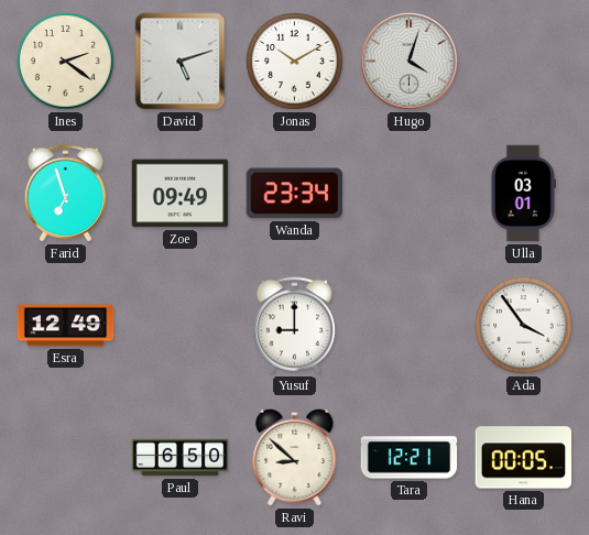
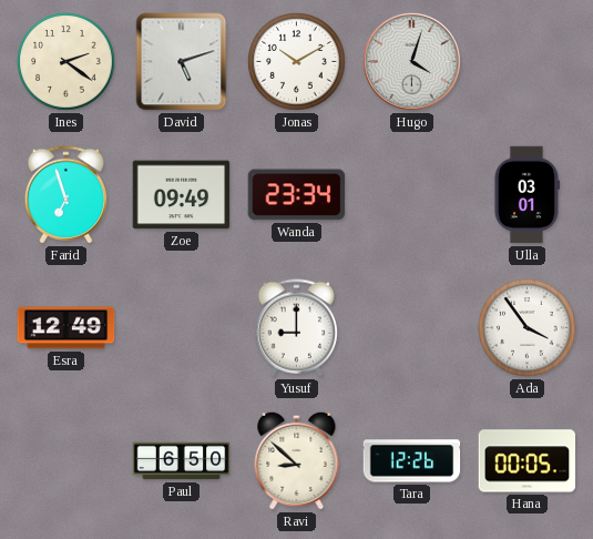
Tara: 12:21 -> 12:26 (412, 461)
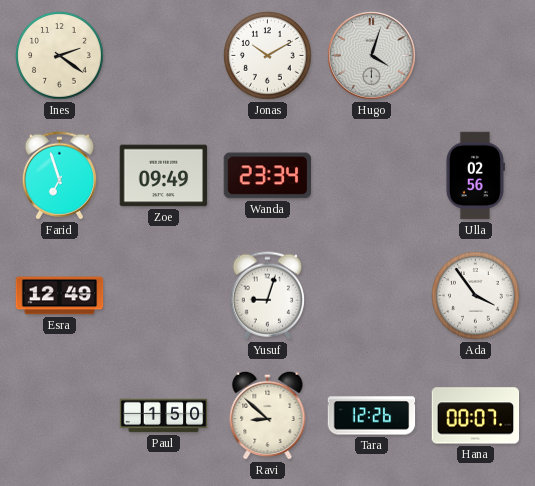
David: 5:12 -> none (182, 62)
Ulla: 03:01 -> 02:56 (475, 176)
Yusuf: 9:00 -> 9:03 (267, 296)
Paul: 6:50 -> 1:50 (164, 416)
Hana: 00:05 -> 00:07 (476, 416)
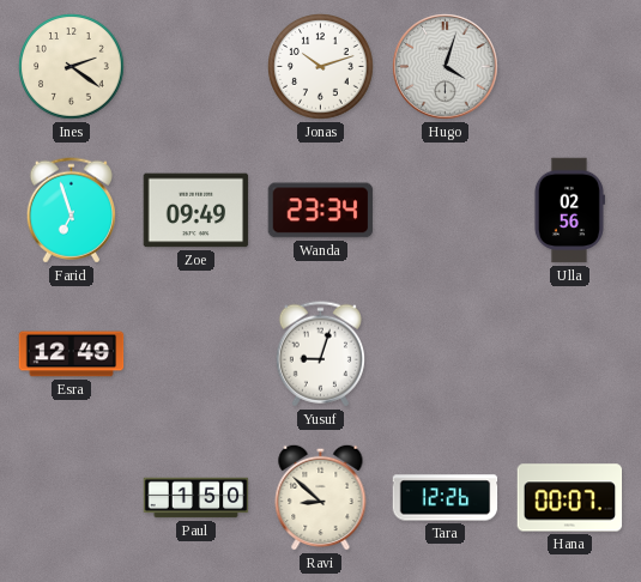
Jonas: 10:10 -> 10:12 (321, 67)
Ada: 3:54 -> none (476, 296)
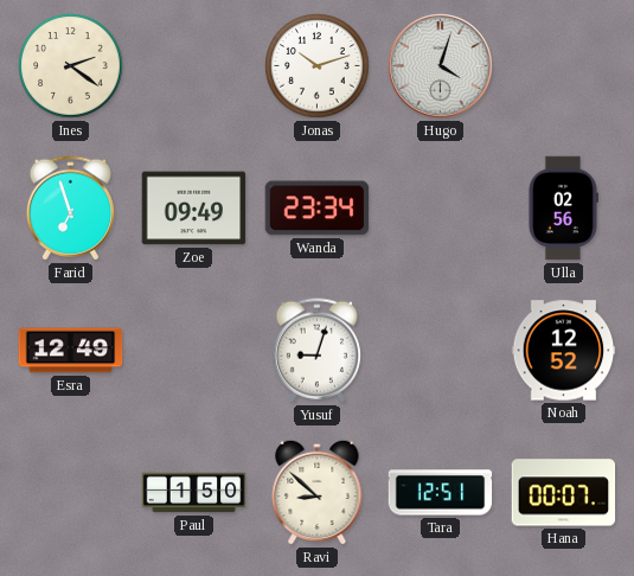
Noah: none -> 12:52 (564, 351)
Tara: 12:26 -> 12:51 (441, 493)
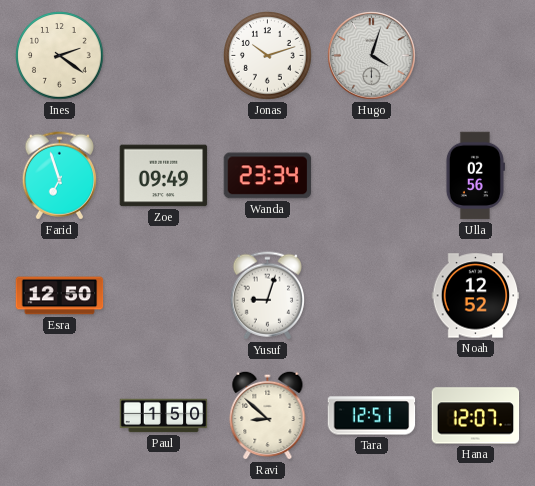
Esra: 12:49 -> 12:50 (60, 296)
Hana: 00:07 -> 12:07 (476, 416)
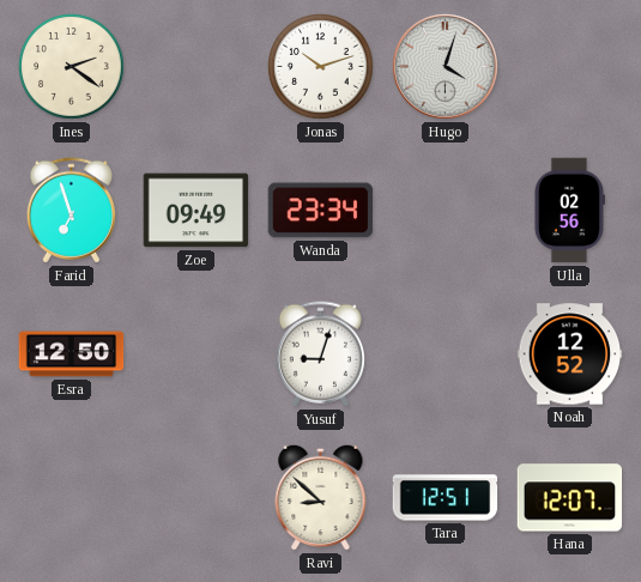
Paul: 1:50 -> none (164, 416)
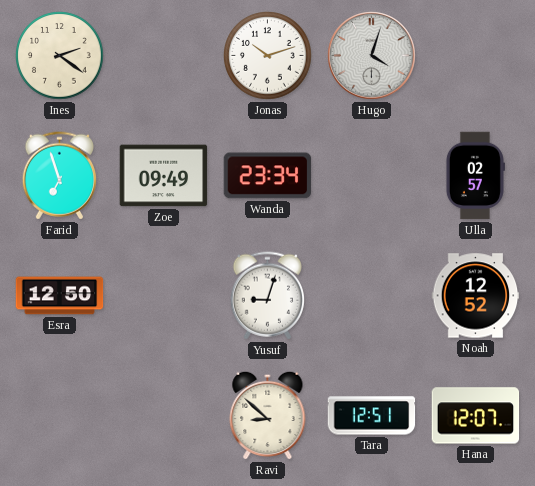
Ulla: 02:56 -> 02:57 (475, 176)
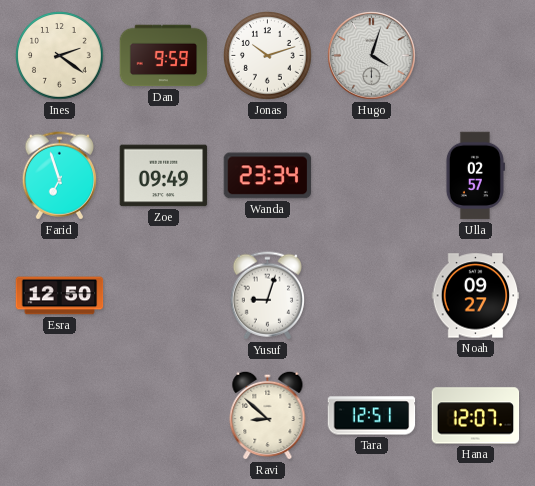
Dan: none -> 9:59 (164, 56)
Noah: 12:52 -> 09:27 (476, 296)
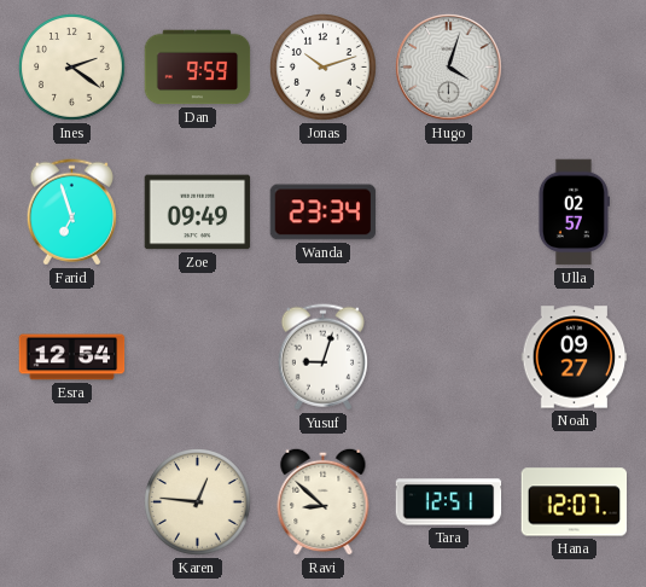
Esra: 12:50 -> 12:54 (72, 358)
Karen: none -> 12:46 (198, 502)
